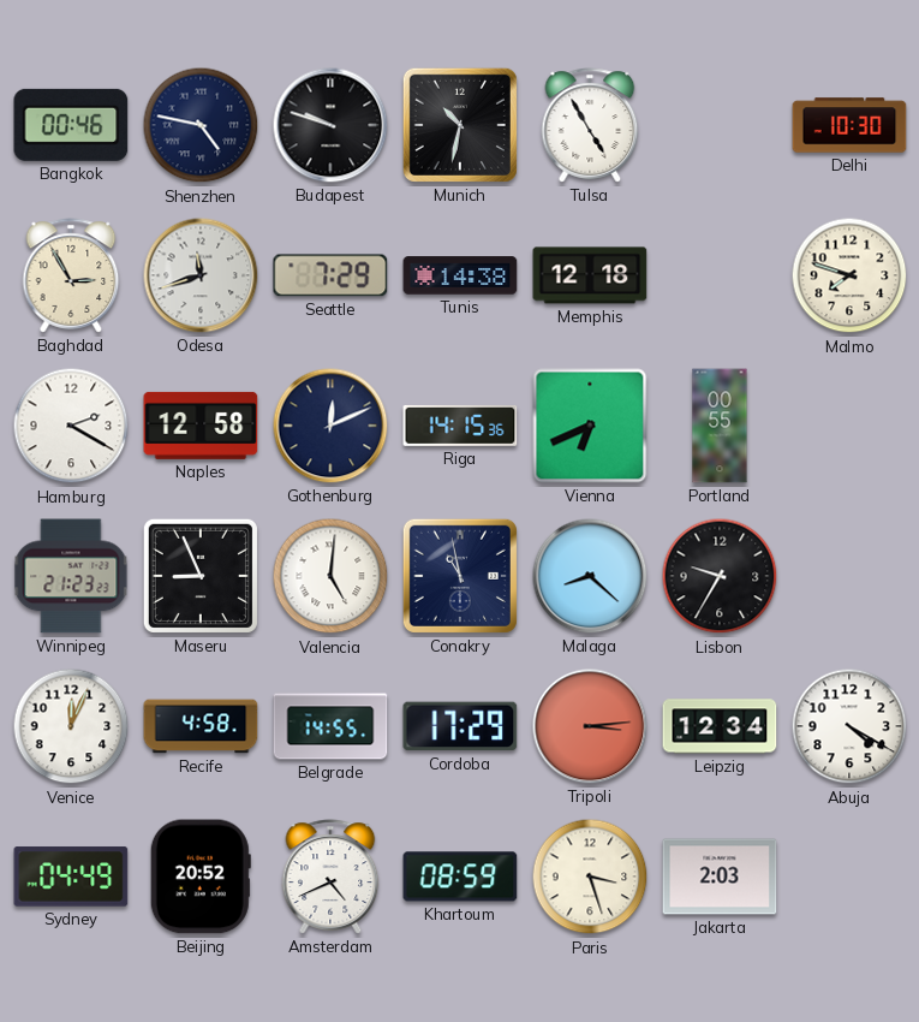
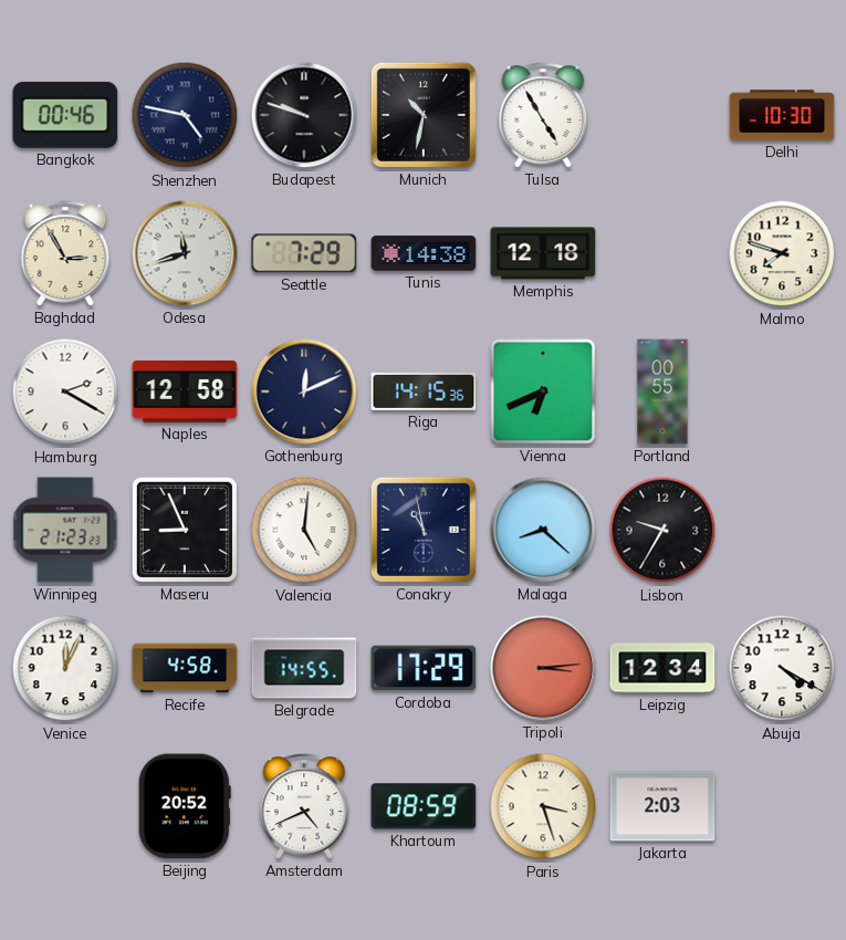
Sydney: 04:49 -> none (71, 877)
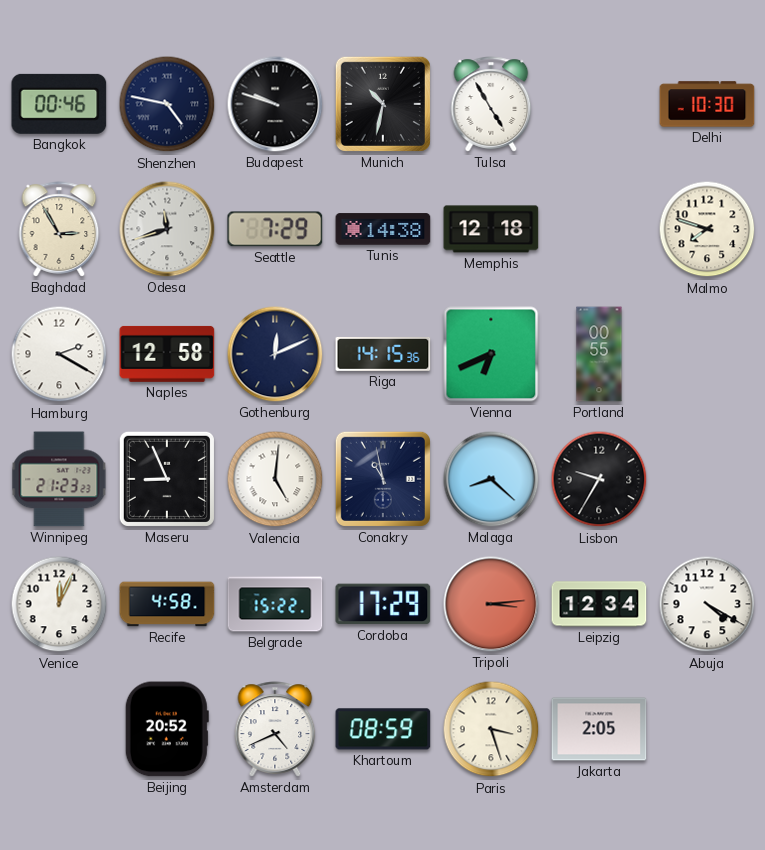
Belgrade: 14:55 -> 15:22 (275, 604)
Jakarta: 2:03 -> 2:05 (599, 729)
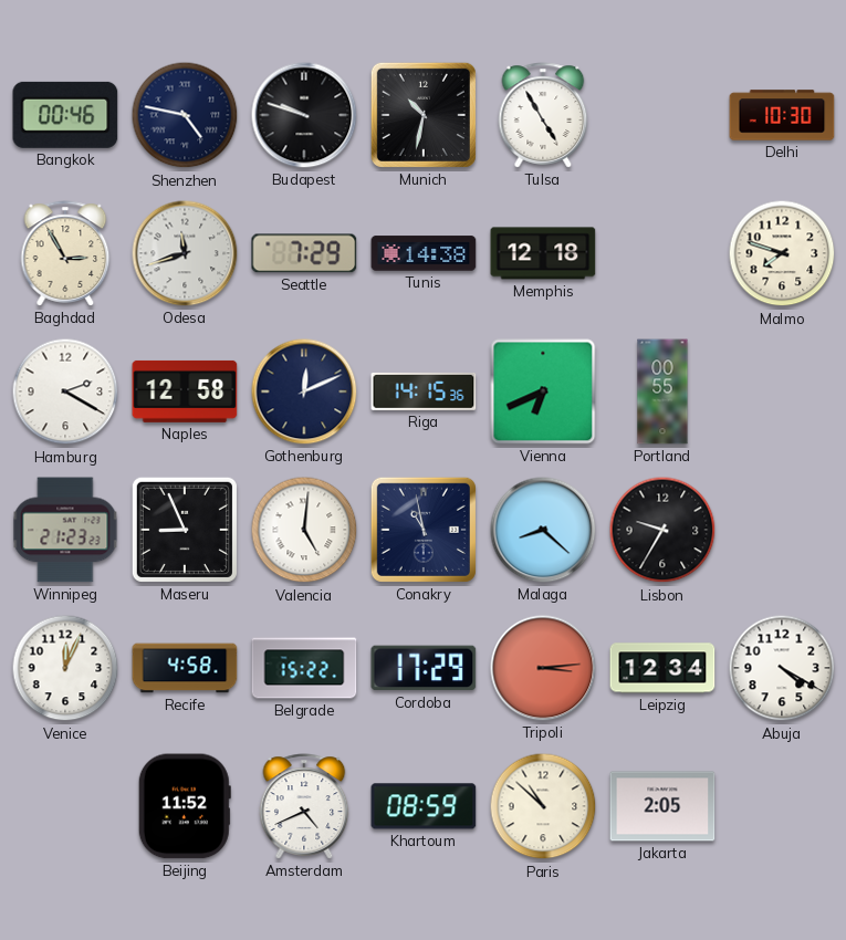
Beijing: 20:52 -> 11:52 (185, 806)
Paris: 3:27 -> 10:52 (543, 806)
